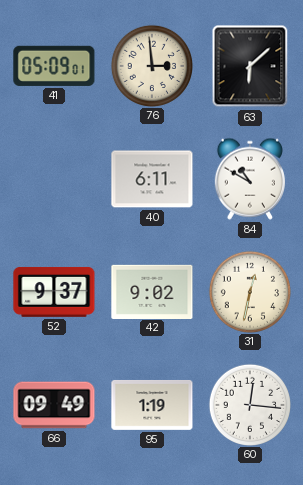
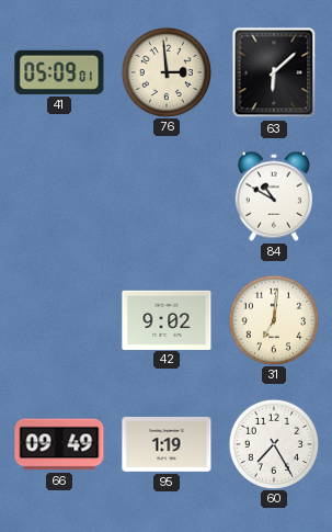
40: 6:11 -> none (152, 179)
52: 9:37 -> none (54, 292)
31: 12:32 -> 7:01 (273, 319)
60: 12:16 -> 7:25 (273, 443)
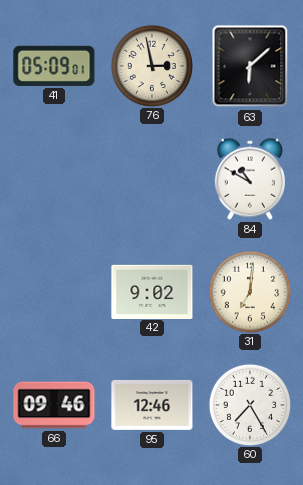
76: 2:59 -> 2:58 (151, 65)
66: 09:49 -> 09:46 (54, 405)
95: 1:19 -> 12:46 (152, 405)
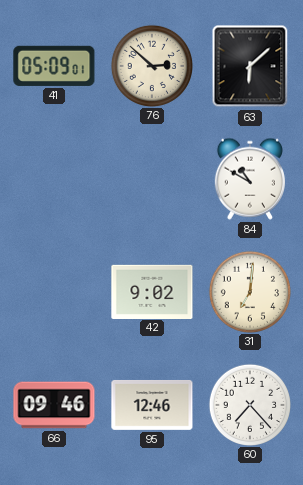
76: 2:58 -> 2:52 (151, 65)
60: 7:25 -> 7:23 (249, 404)
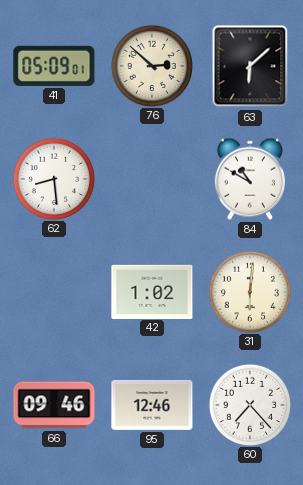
62: none -> 8:29 (53, 178)
42: 9:02 -> 1:02 (152, 291)
31: 7:01 -> 6:01 (249, 291)
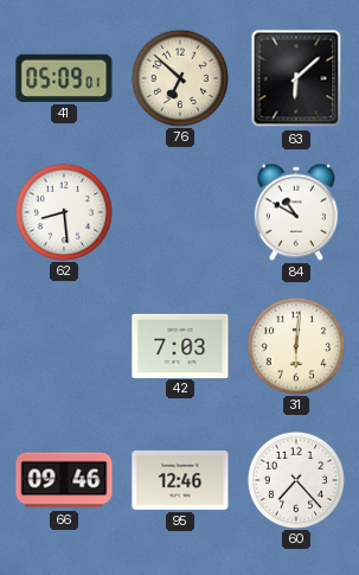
76: 2:52 -> 6:52 (179, 77)
42: 1:02 -> 7:03 (180, 345)
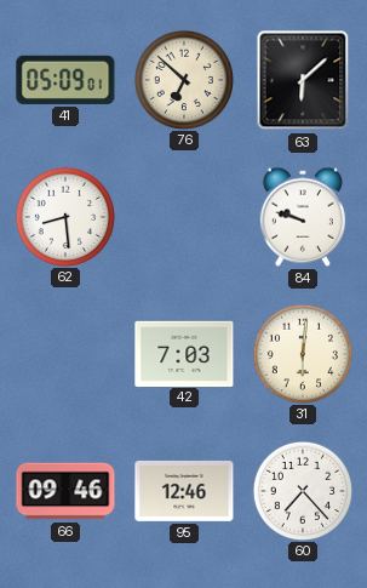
84: 10:50 -> 9:48 (303, 217)
